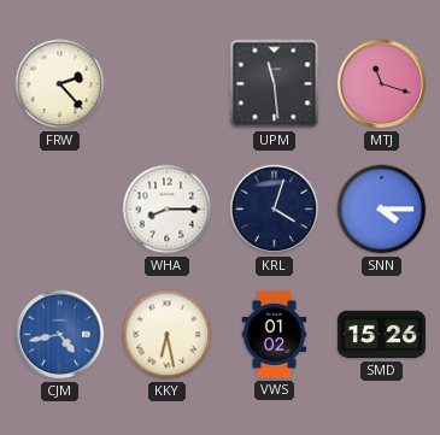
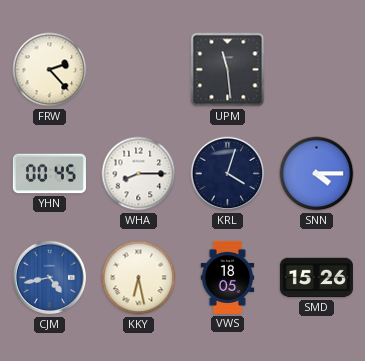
MTJ: 11:18 -> none (382, 84)
YHN: none -> 00:45 (49, 174)
VWS: 01:02 -> 18:05 (228, 277)
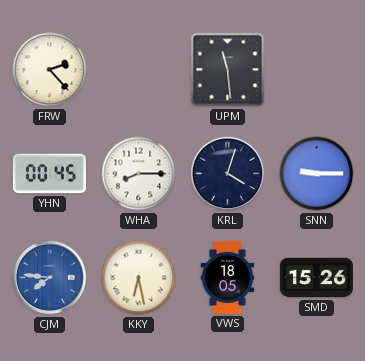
SNN: 4:15 -> 9:15 (317, 174)
CJM: 4:43 -> 7:46 (50, 278)
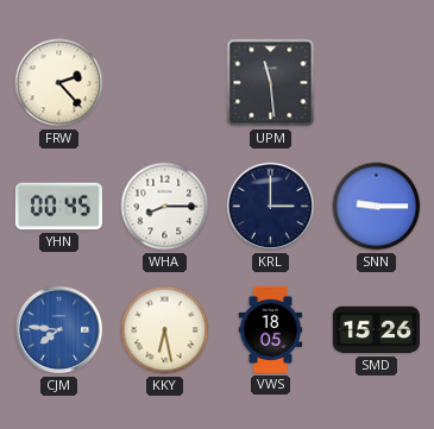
KRL: 4:03 -> 3:00 (271, 207)
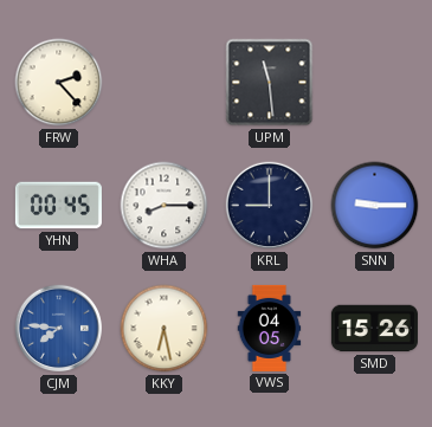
KRL: 3:00 -> 9:00 (270, 206)
VWS: 18:05 -> 04:05 (270, 328)
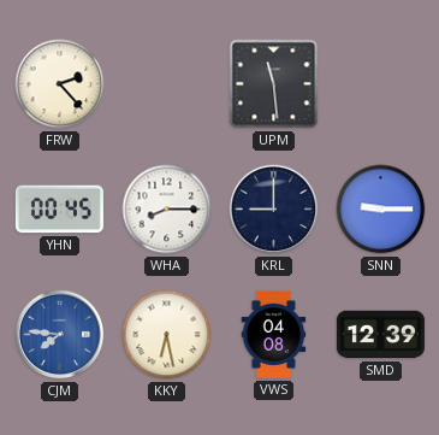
VWS: 04:05 -> 04:08 (274, 334)
SMD: 15:26 -> 12:39 (380, 335)
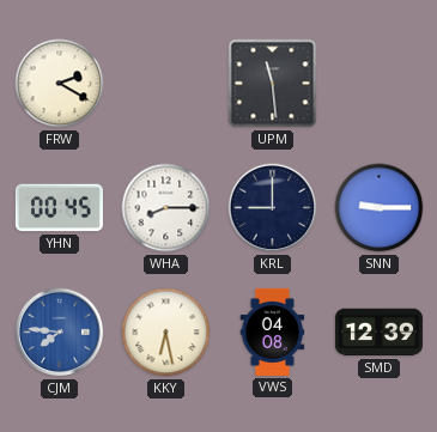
FRW: 2:23 -> 2:20 (60, 84)
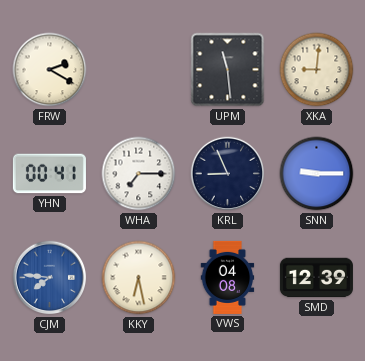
XKA: none -> 9:01 (317, 70)
YHN: 00:45 -> 00:41 (49, 174)
WHA: 8:15 -> 7:15 (139, 174)
KRL: 9:00 -> 8:56 (228, 174)
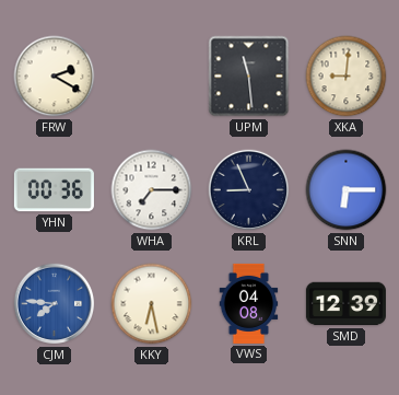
YHN: 00:41 -> 00:36 (54, 190)
SNN: 9:15 -> 6:15 (347, 190)
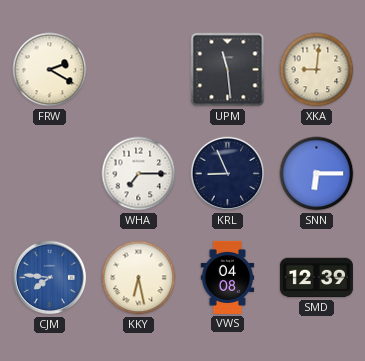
YHN: 00:36 -> none (54, 190)
